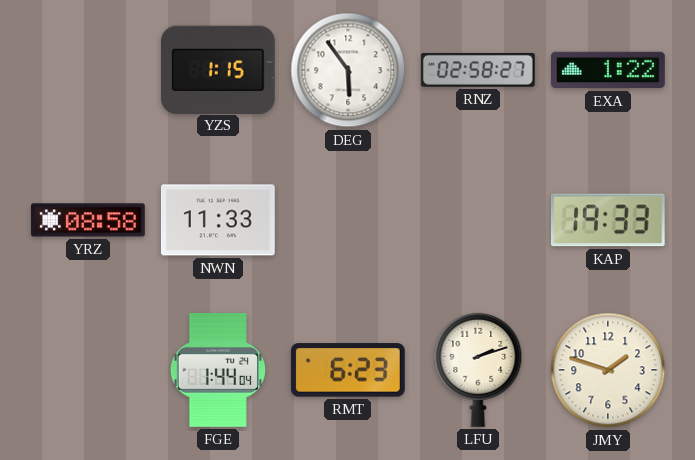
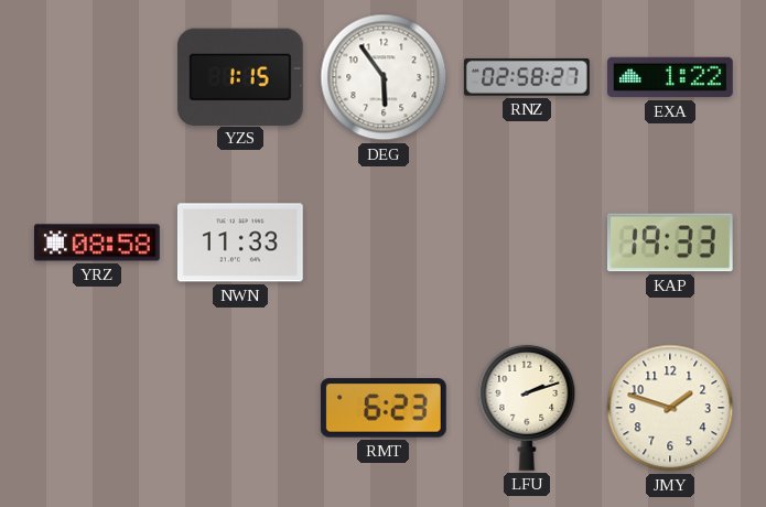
FGE: 1:44 -> none (217, 371)
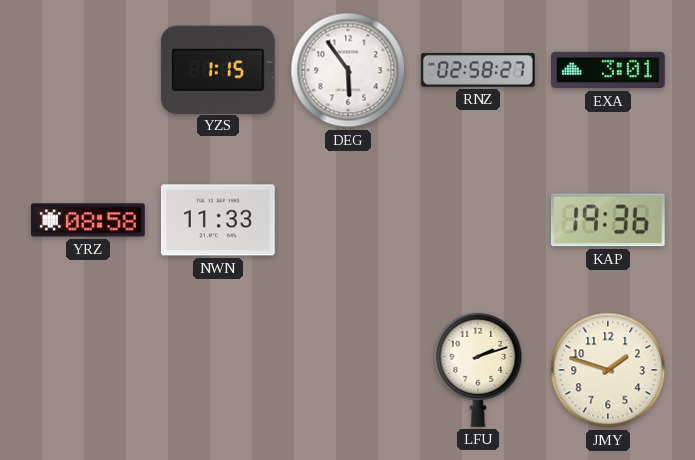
EXA: 1:22 -> 3:01 (609, 70)
KAP: 19:33 -> 19:36 (608, 220)
RMT: 6:23 -> none (384, 408)
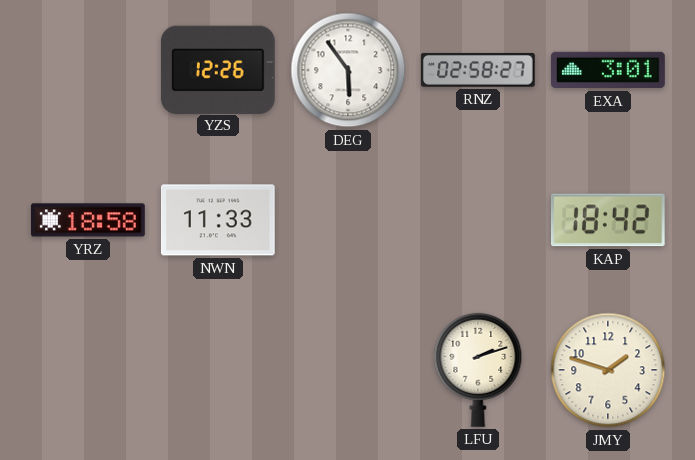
YZS: 1:15 -> 12:26 (218, 69)
YRZ: 08:58 -> 18:58 (89, 220)
KAP: 19:36 -> 18:42 (608, 220)
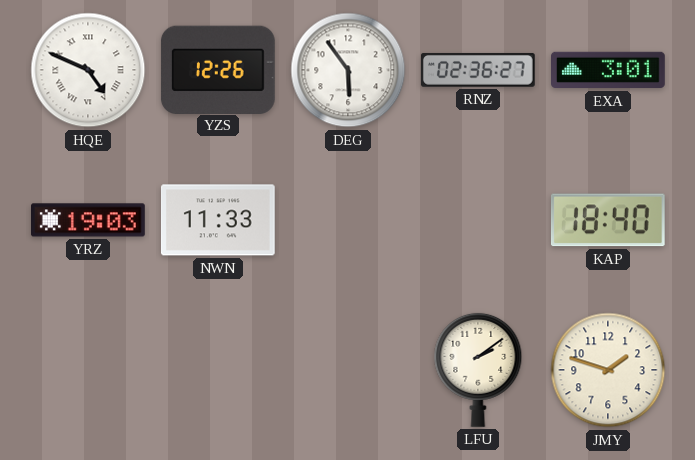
HQE: none -> 4:49 (88, 70)
RNZ: 02:58 -> 02:36 (478, 70)
YRZ: 18:58 -> 19:03 (89, 220)
KAP: 18:42 -> 18:40 (608, 220)
LFU: 2:12 -> 2:09 (478, 370)
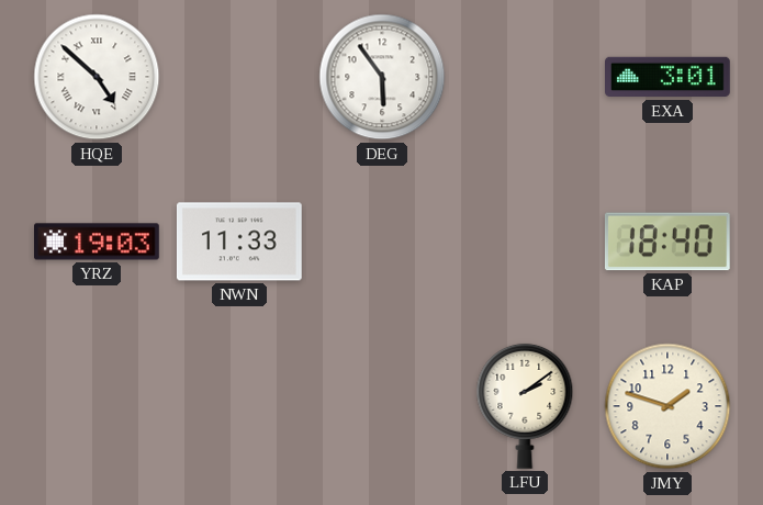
HQE: 4:49 -> 4:52 (97, 77)
YZS: 12:26 -> none (218, 69)
RNZ: 02:36 -> none (478, 70)
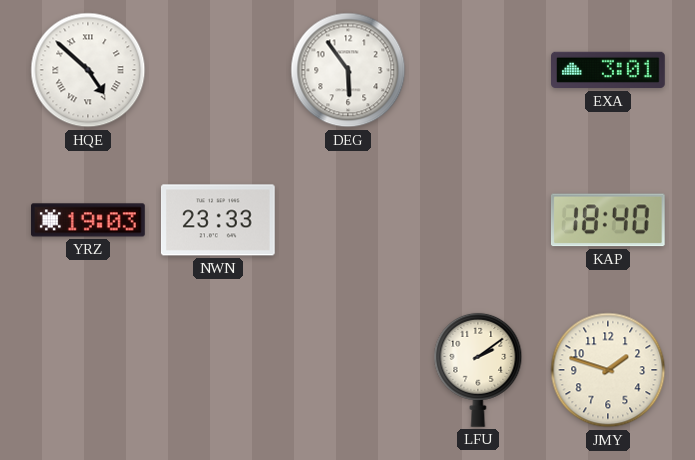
NWN: 11:33 -> 23:33 (218, 220)
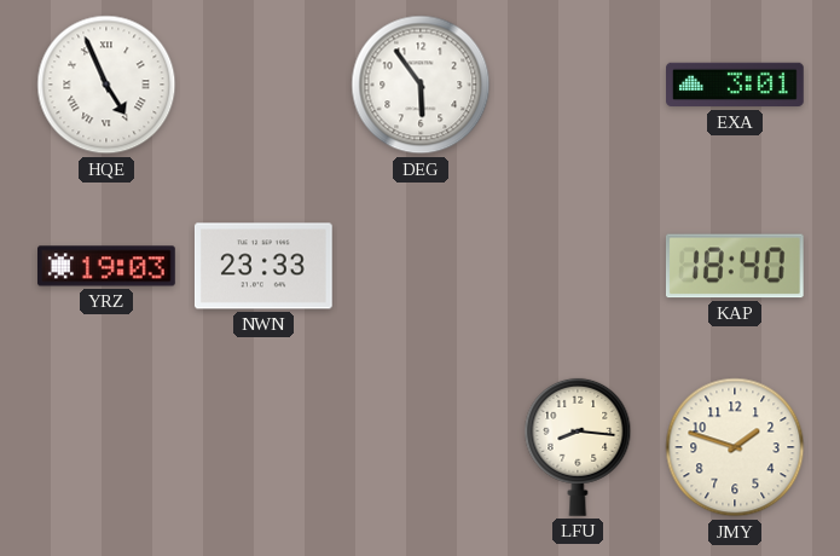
HQE: 4:52 -> 4:56 (106, 85)
LFU: 2:09 -> 8:16 (578, 447)
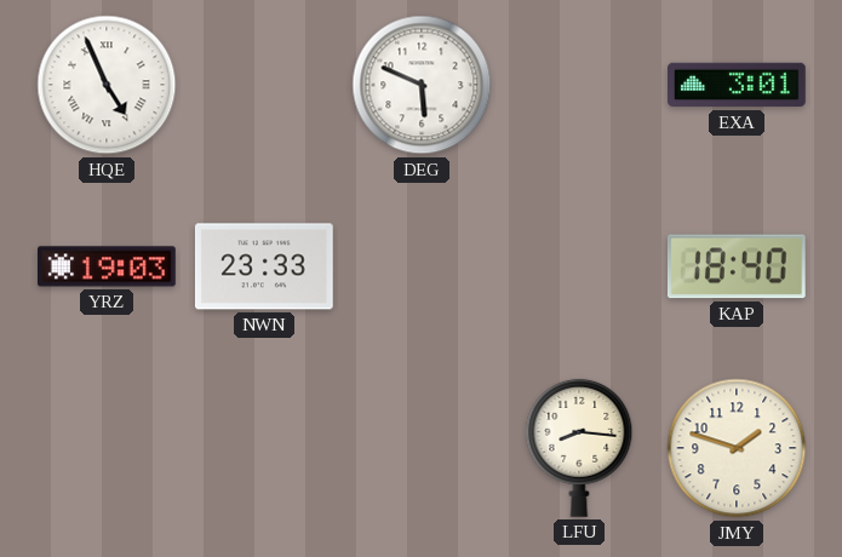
DEG: 5:54 -> 5:49 (422, 85)
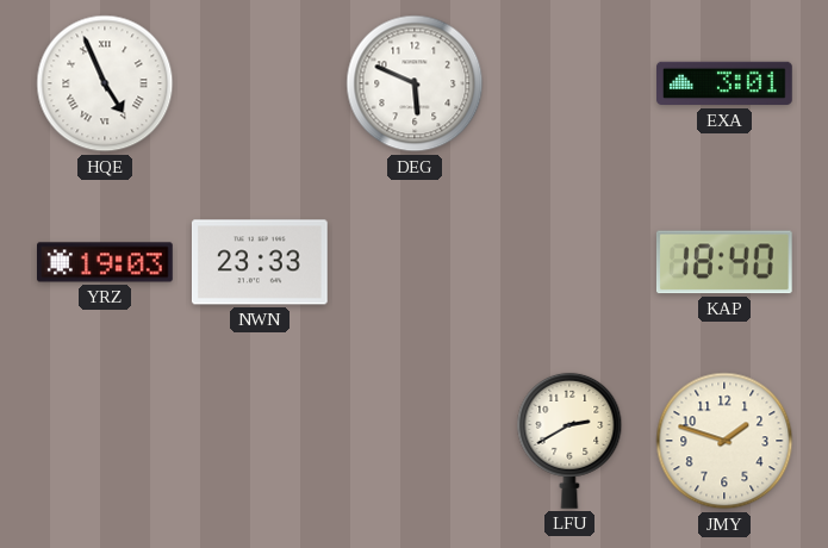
LFU: 8:16 -> 2:40 (569, 441)
